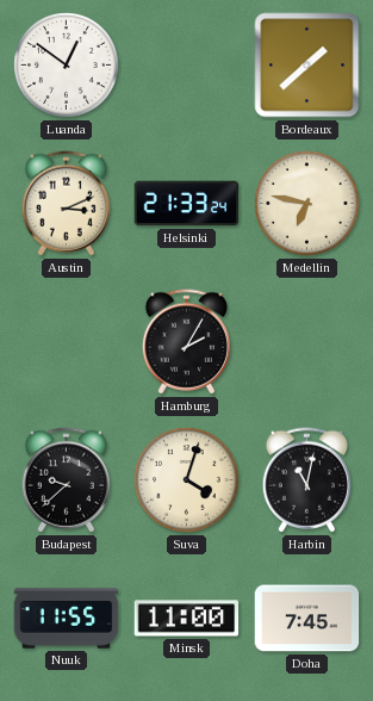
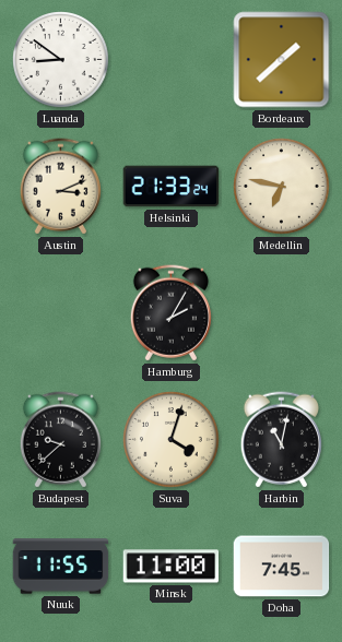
Luanda: 12:51 -> 8:51 (61, 60)
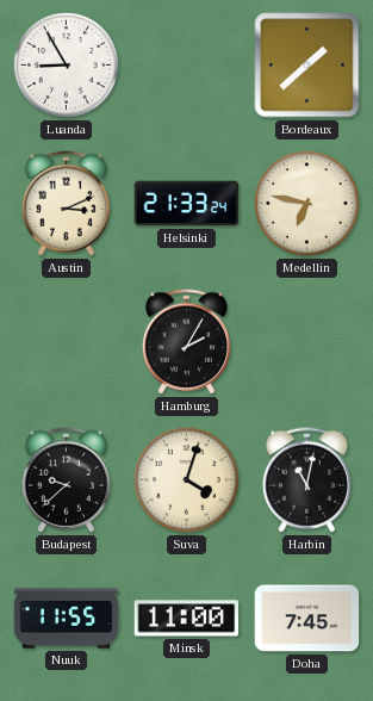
Luanda: 8:51 -> 8:55 (67, 66)
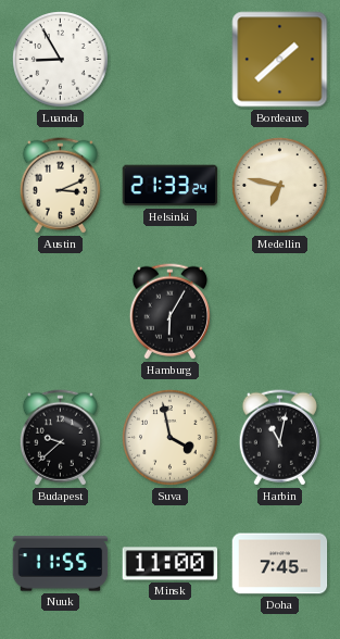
Hamburg: 2:05 -> 6:05 (169, 312)
Suva: 4:03 -> 3:58 (171, 438)
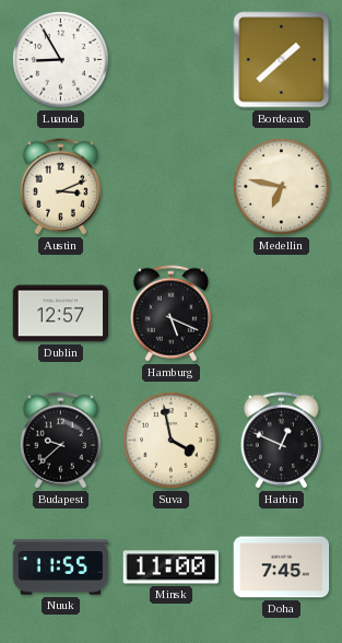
Helsinki: 21:33 -> none (171, 186)
Dublin: none -> 12:57 (61, 314)
Hamburg: 6:05 -> 5:19 (170, 314)
Harbin: 11:02 -> 12:49 (281, 441)
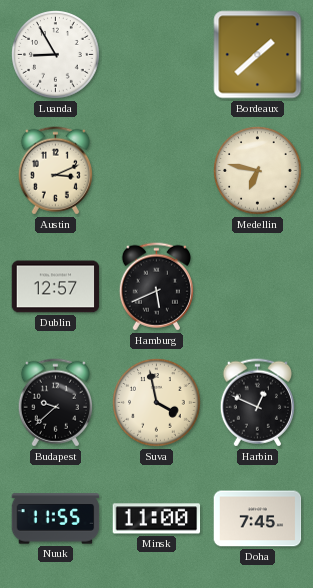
Hamburg: 5:19 -> 5:41 (156, 287)
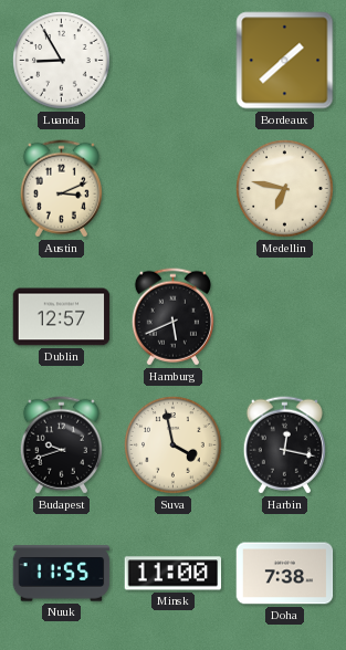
Budapest: 9:38 -> 9:42 (61, 445)
Harbin: 12:49 -> 12:17 (284, 445)
Doha: 7:45 -> 7:38 (285, 574)
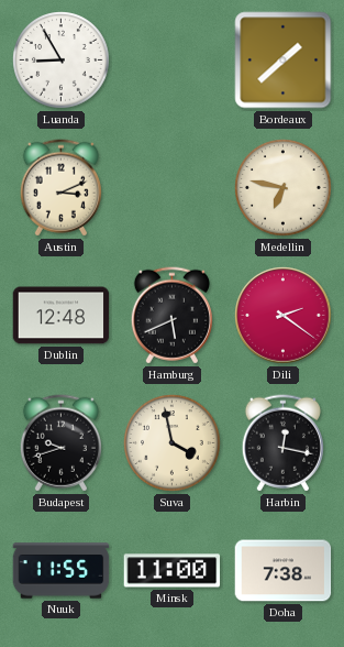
Dublin: 12:57 -> 12:48 (62, 316)
Dili: none -> 2:21 (284, 316)
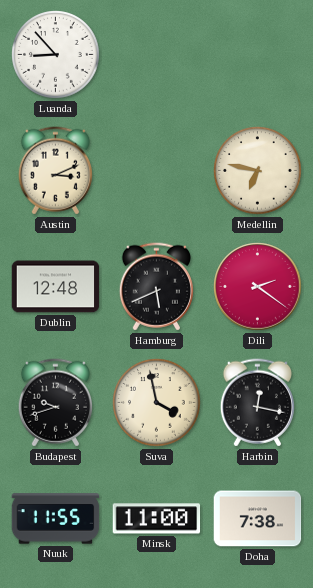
Luanda: 8:55 -> 8:53 (56, 55)
Bordeaux: 1:38 -> none (284, 61)
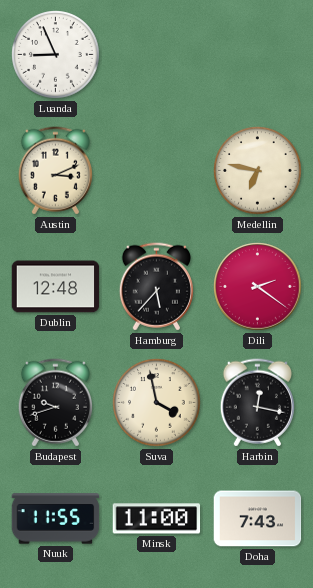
Luanda: 8:53 -> 8:56 (56, 55)
Hamburg: 5:41 -> 5:37 (156, 287)
Doha: 7:38 -> 7:43 (258, 519)
